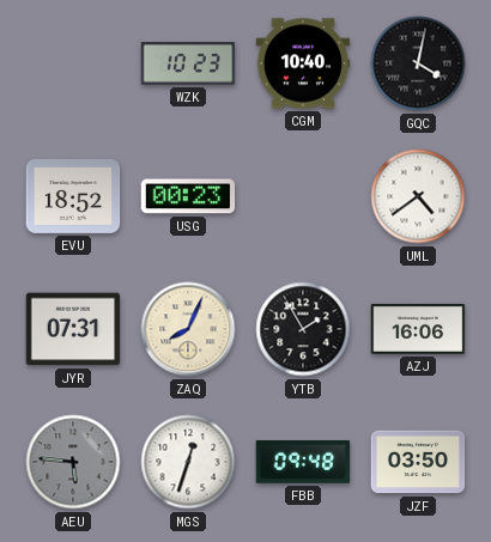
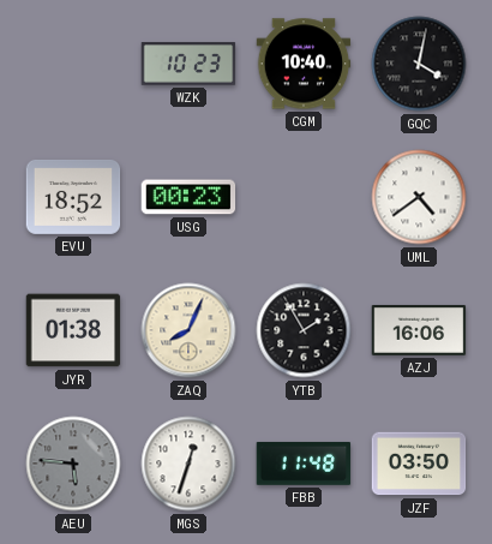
JYR: 07:31 -> 01:38 (73, 330)
FBB: 09:48 -> 11:48 (304, 464)
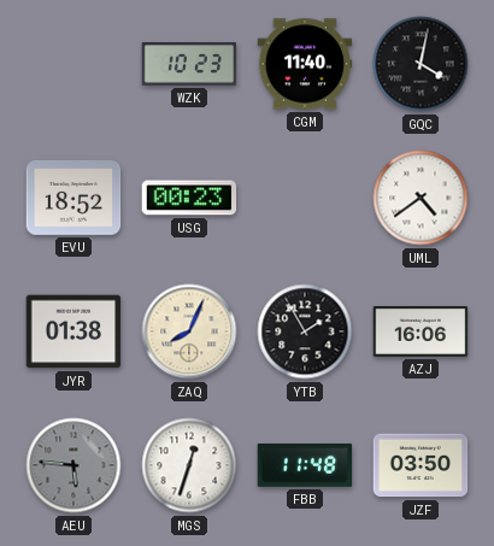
CGM: 10:40 -> 11:40 (305, 64)
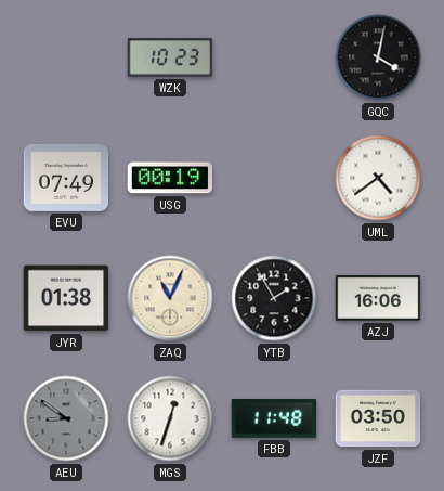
CGM: 11:40 -> none (305, 64)
EVU: 18:52 -> 07:49 (66, 178)
USG: 00:23 -> 00:19 (170, 178)
ZAQ: 8:04 -> 11:04 (170, 298)
AEU: 5:46 -> 8:51 (66, 418)
